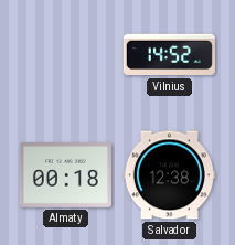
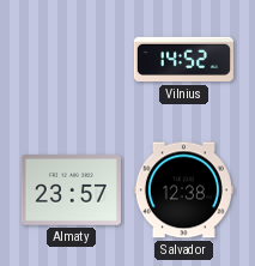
Almaty: 00:18 -> 23:57 (71, 191)
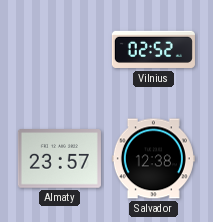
Vilnius: 14:52 -> 02:52 (153, 50)
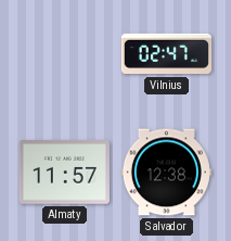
Vilnius: 02:52 -> 02:47 (166, 54)
Almaty: 23:57 -> 11:57 (64, 173)
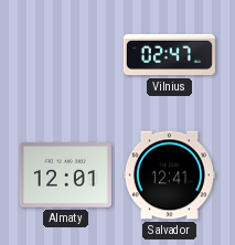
Almaty: 11:57 -> 12:01 (65, 175)
Salvador: 12:38 -> 12:41 (169, 175)
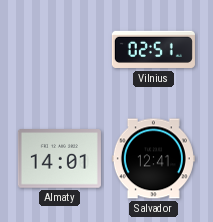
Vilnius: 02:47 -> 02:51 (153, 50)
Almaty: 12:01 -> 14:01 (59, 159)
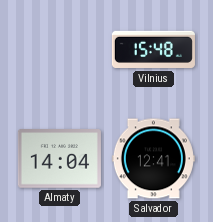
Vilnius: 02:51 -> 15:48 (153, 50)
Almaty: 14:01 -> 14:04 (59, 159)
